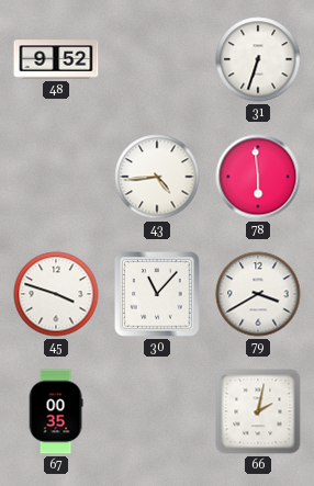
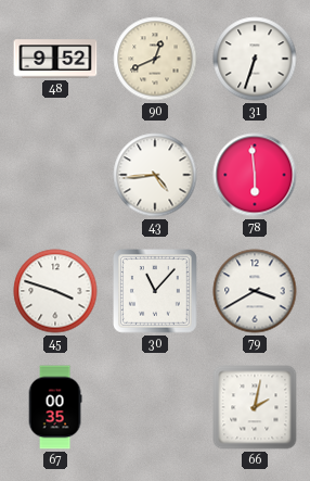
90: none -> 12:41 (155, 59)
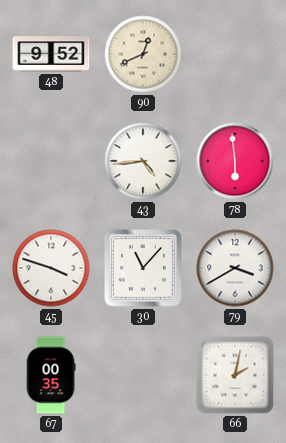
31: 6:33 -> none (255, 59)
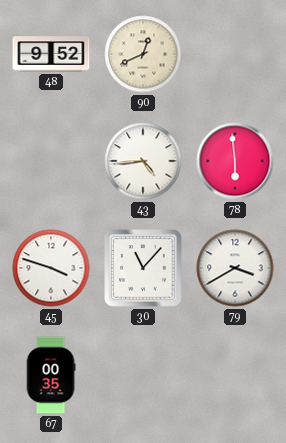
66: 2:02 -> none (235, 375)
